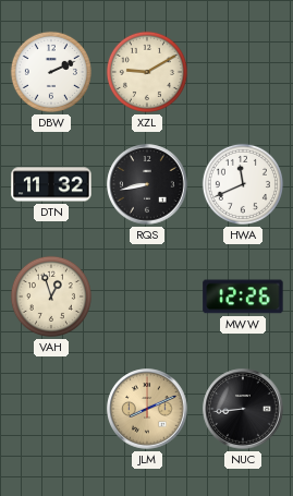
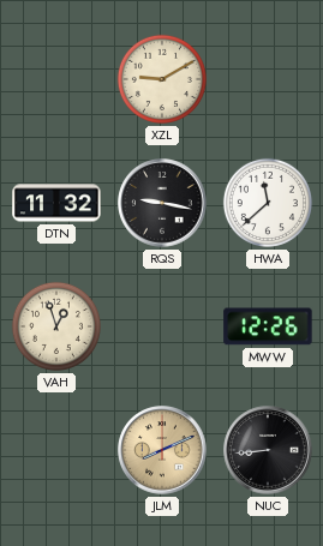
DBW: 2:11 -> none (51, 72)
RQS: 8:43 -> 9:17 (162, 203)
HWA: 11:41 -> 11:38 (268, 203)
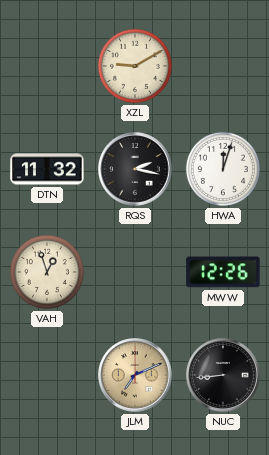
RQS: 9:17 -> 2:17 (135, 169)
HWA: 11:38 -> 12:03 (223, 169)
JLM: 8:11 -> 7:11 (135, 375)
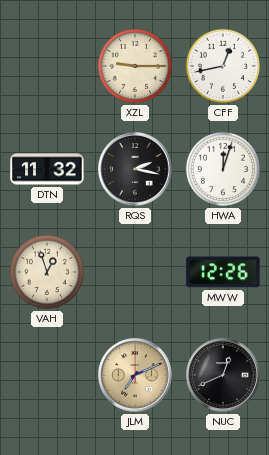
XZL: 9:10 -> 9:15 (135, 66)
CFF: none -> 12:43 (223, 66)
NUC: 8:44 -> 12:41 (223, 375)
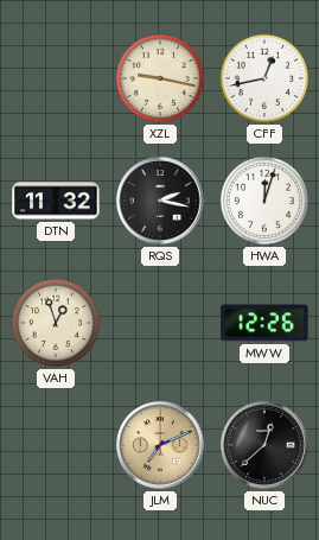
XZL: 9:15 -> 9:17 (160, 78)
NUC: 12:41 -> 12:38 (264, 445)
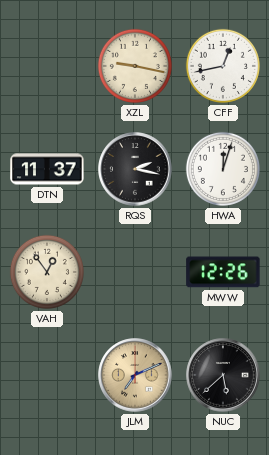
DTN: 11:32 -> 11:37 (47, 169)
VAH: 12:57 -> 12:54 (47, 272)
NUC: 12:38 -> 5:38 (223, 375)
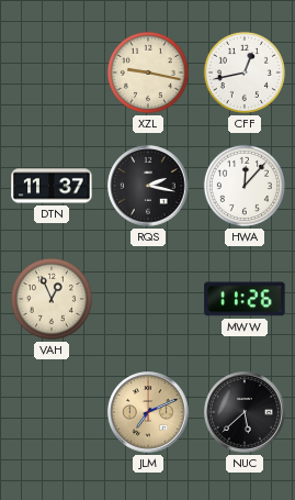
HWA: 12:03 -> 12:07 (245, 186)
VAH: 12:54 -> 12:56 (52, 299)
MWW: 12:26 -> 11:26 (245, 299)
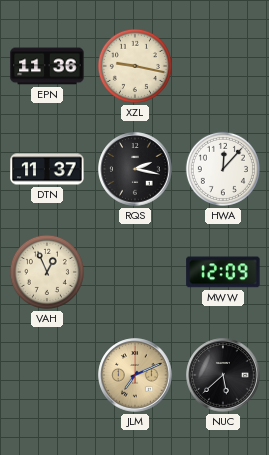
EPN: none -> 11:36 (47, 66)
CFF: 12:43 -> none (245, 73)
MWW: 11:26 -> 12:09 (223, 272)
